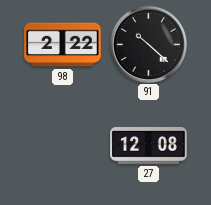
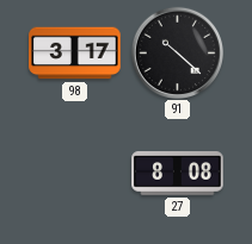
98: 2:22 -> 3:17 (75, 54)
27: 12:08 -> 8:08 (178, 174)
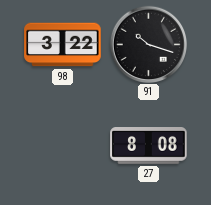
98: 3:17 -> 3:22 (63, 45)
91: 10:22 -> 10:18 (148, 44)
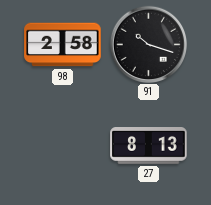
98: 3:22 -> 2:58 (63, 45)
27: 8:08 -> 8:13 (149, 146)
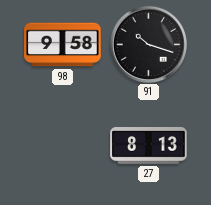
98: 2:58 -> 9:58 (63, 45)
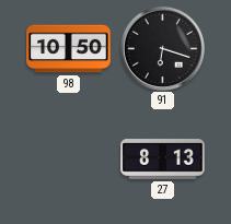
98: 9:58 -> 10:50 (69, 49)
91: 10:18 -> 6:18 (162, 48)
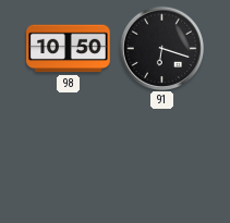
27: 8:13 -> none (163, 160)
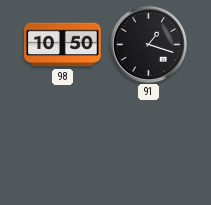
91: 6:18 -> 1:18 (148, 44)
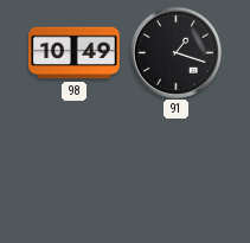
98: 10:50 -> 10:49 (75, 53)
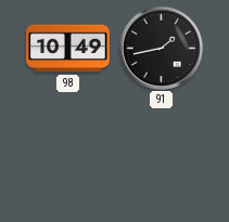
91: 1:18 -> 1:43 (161, 48)
